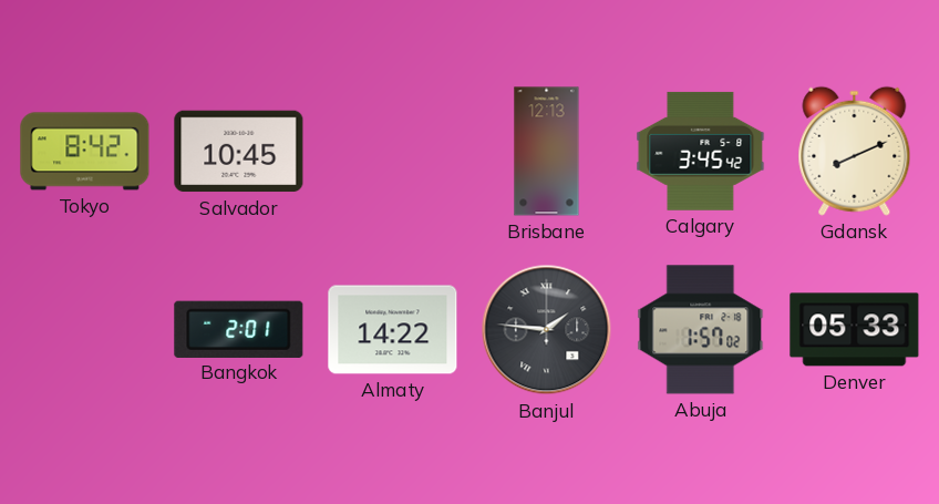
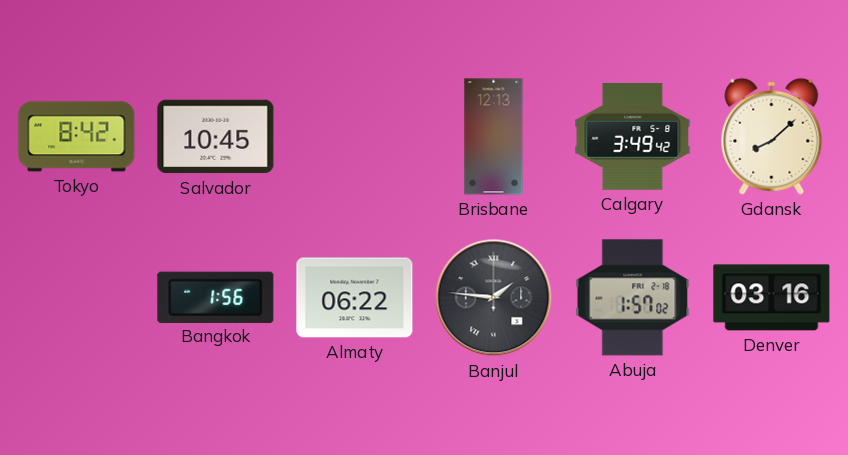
Calgary: 3:45 -> 3:49 (633, 136)
Gdansk: 8:11 -> 8:08 (772, 136)
Bangkok: 2:01 -> 1:56 (216, 297)
Almaty: 14:22 -> 06:22 (355, 298)
Denver: 05:33 -> 03:16 (772, 298)
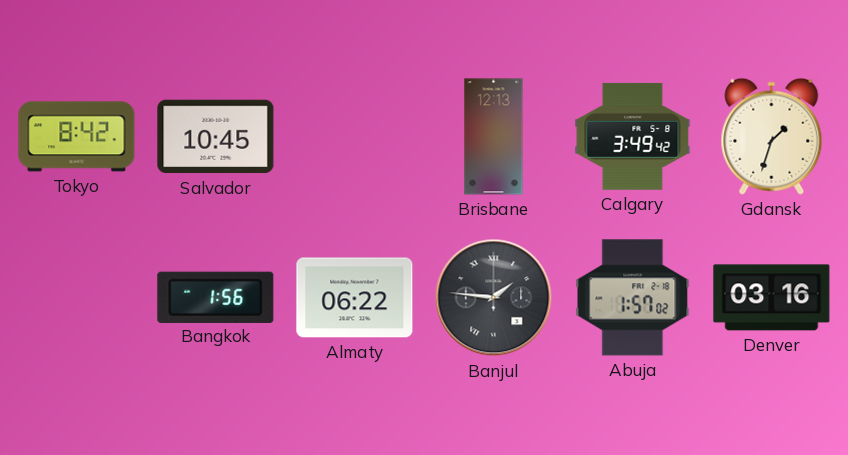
Gdansk: 8:08 -> 1:33 (772, 136)
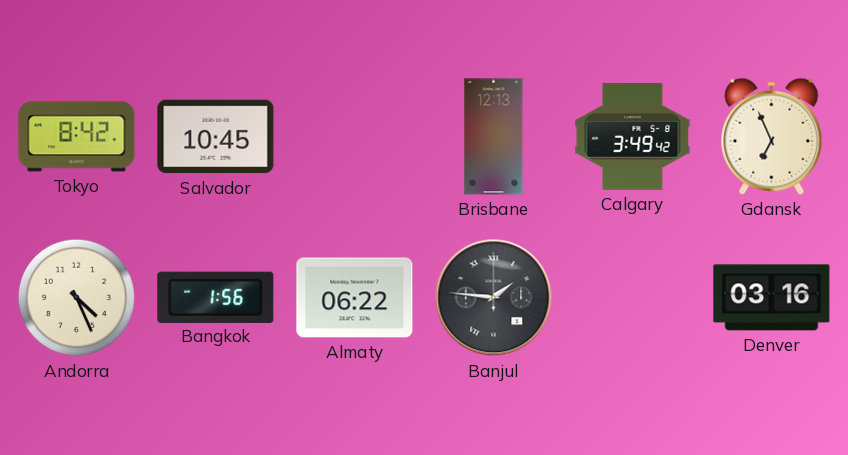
Gdansk: 1:33 -> 6:56 (772, 136)
Andorra: none -> 4:26 (77, 298)
Abuja: 1:57 -> none (633, 298)
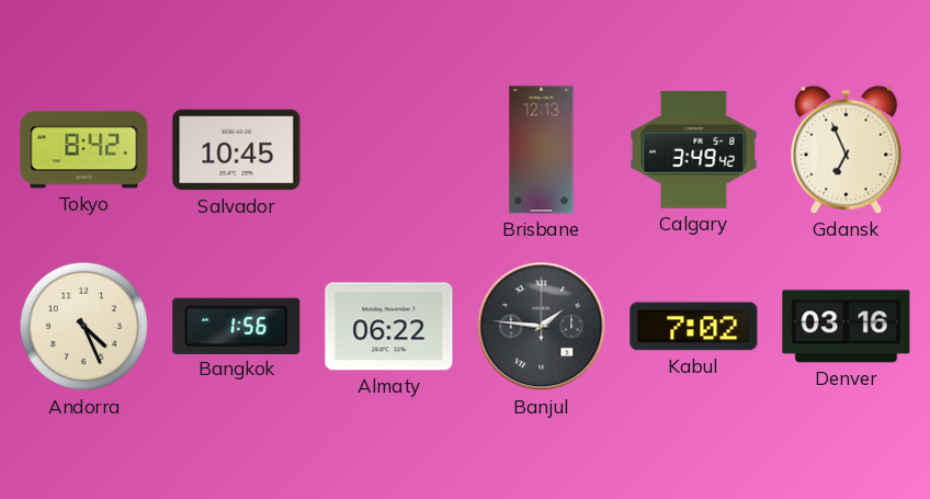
Kabul: none -> 7:02 (694, 327)
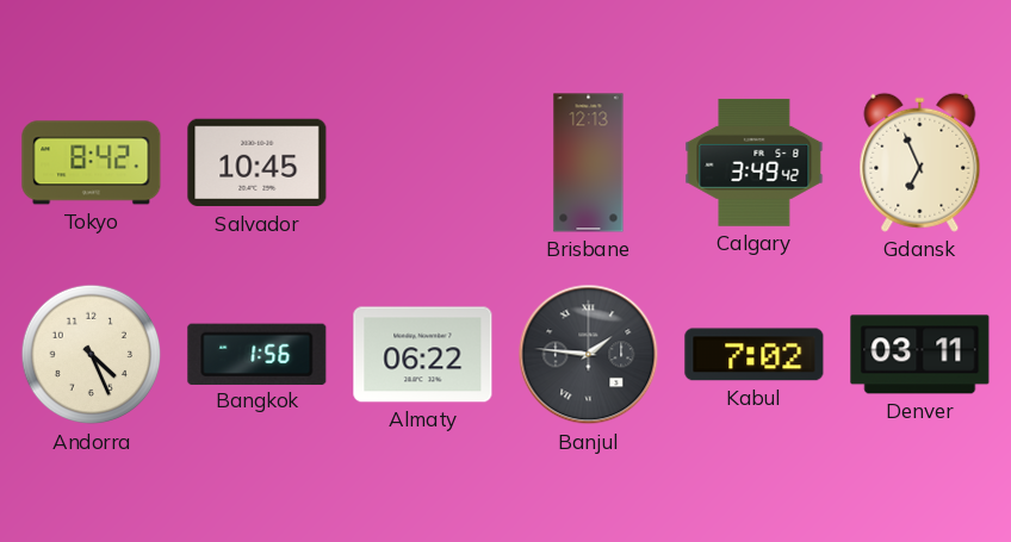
Denver: 03:16 -> 03:11 (920, 355)
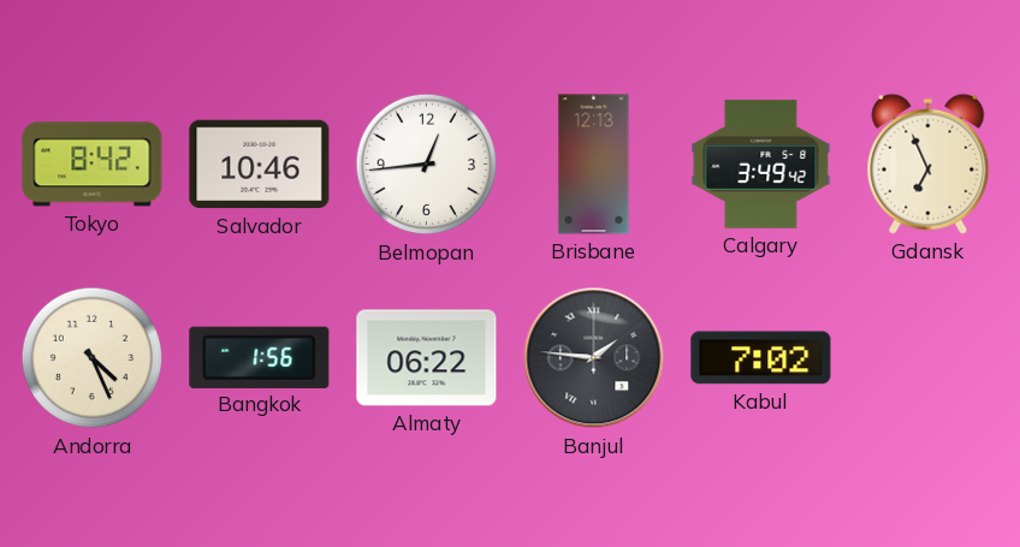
Salvador: 10:45 -> 10:46 (260, 165)
Belmopan: none -> 12:44 (427, 165)
Denver: 03:11 -> none (920, 355)
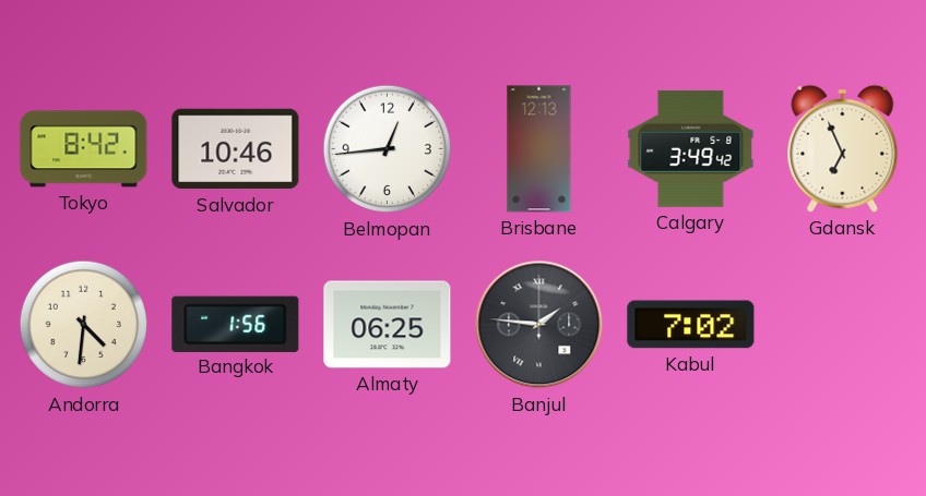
Andorra: 4:26 -> 4:31 (84, 325)
Almaty: 06:22 -> 06:25 (388, 325)
